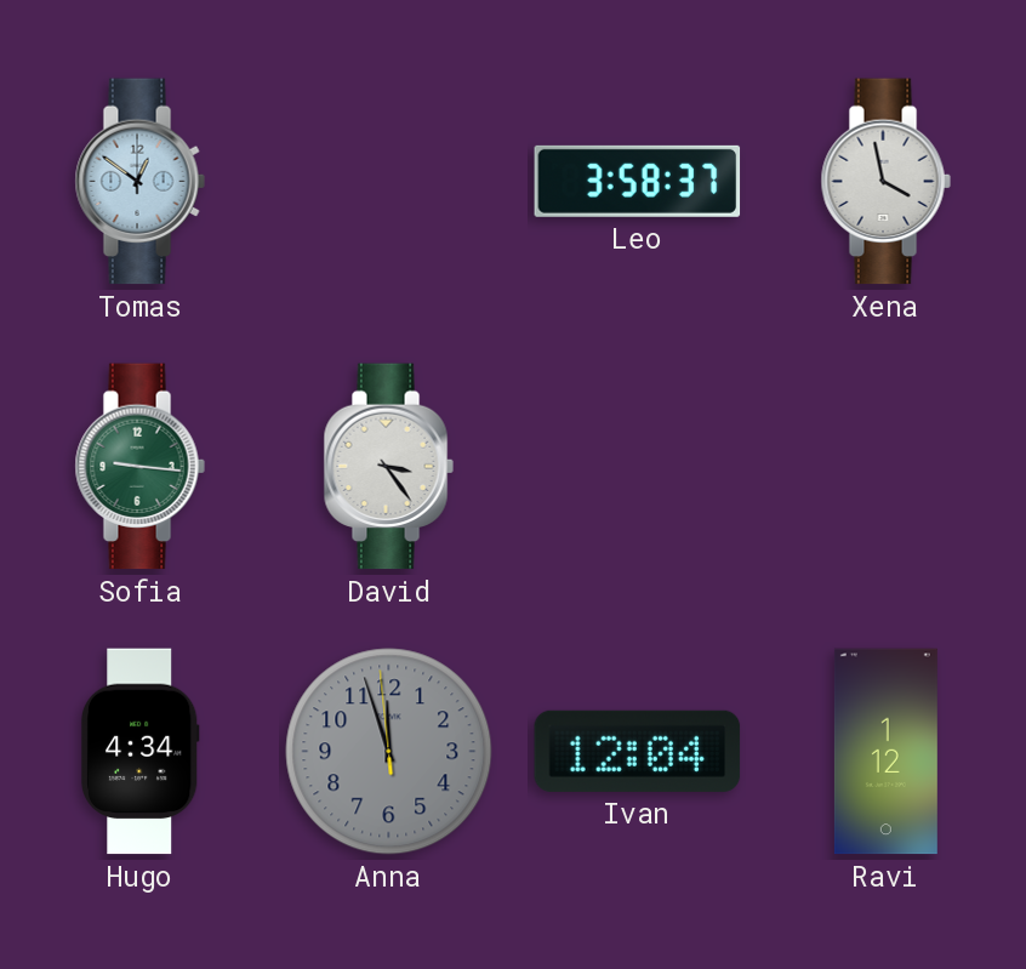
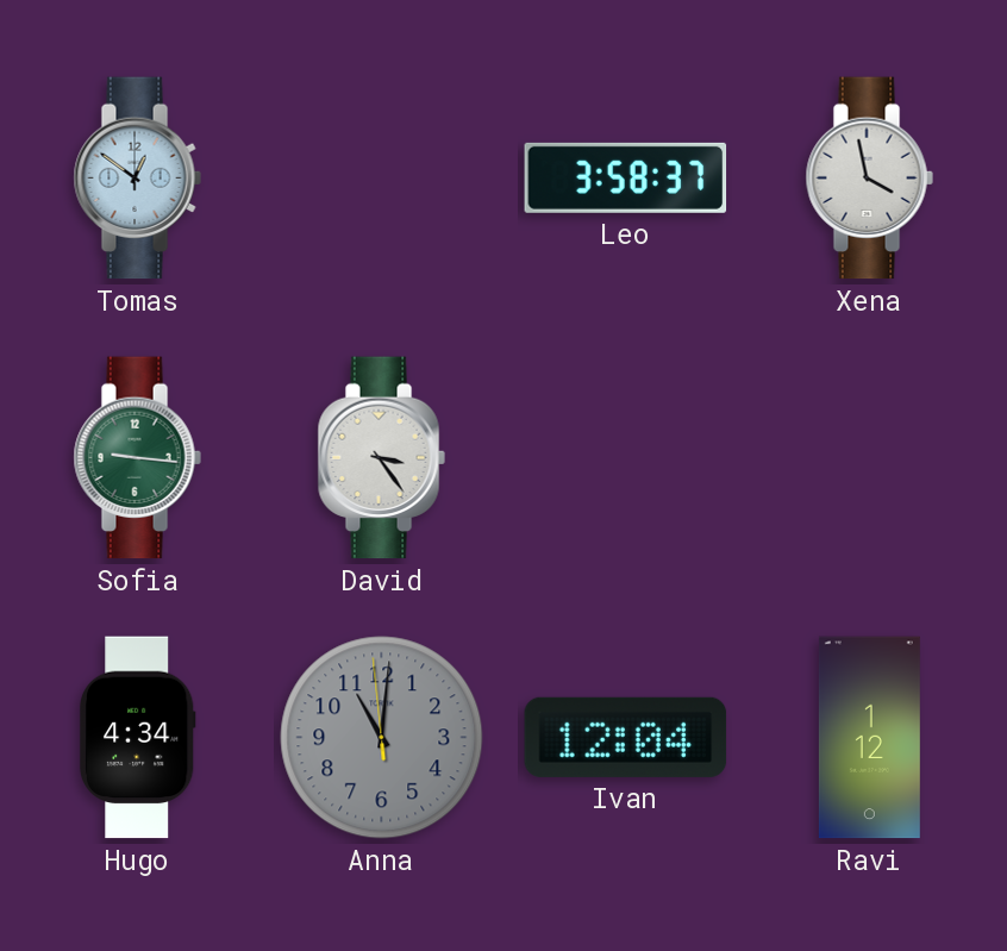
Anna: 11:56 -> 11:00 (382, 738)
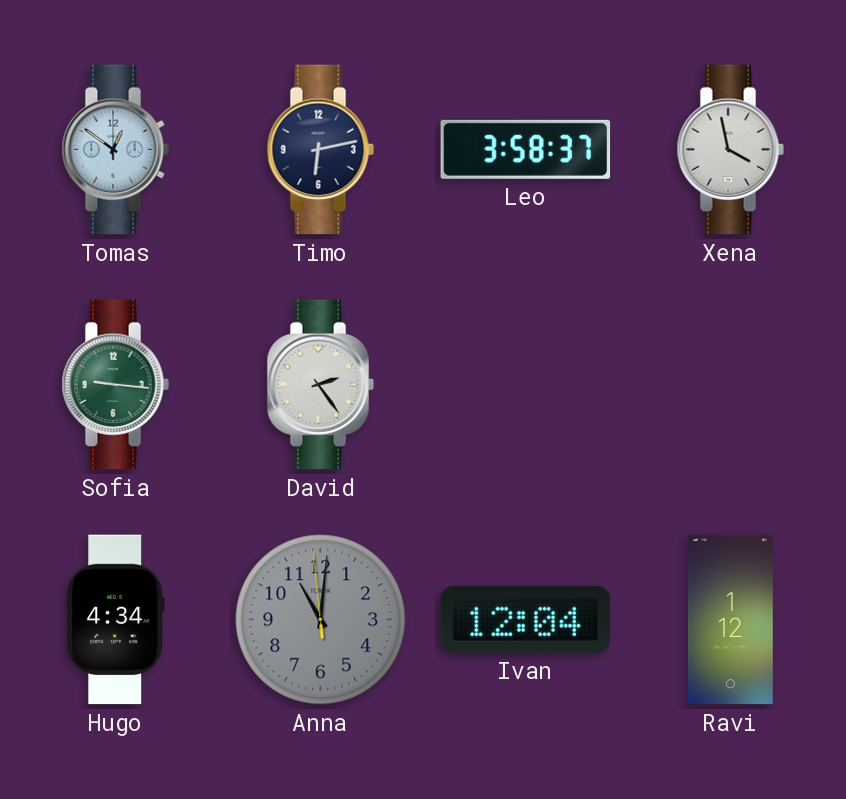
Timo: none -> 6:13 (320, 150)
David: 3:24 -> 2:24 (320, 385)
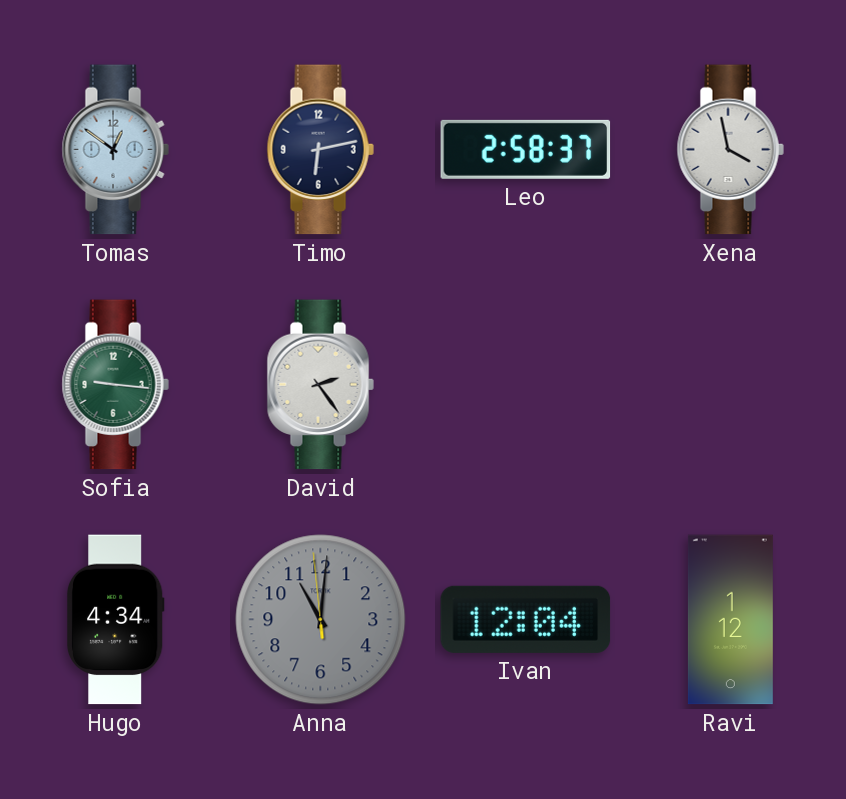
Leo: 3:58 -> 2:58 (526, 149)
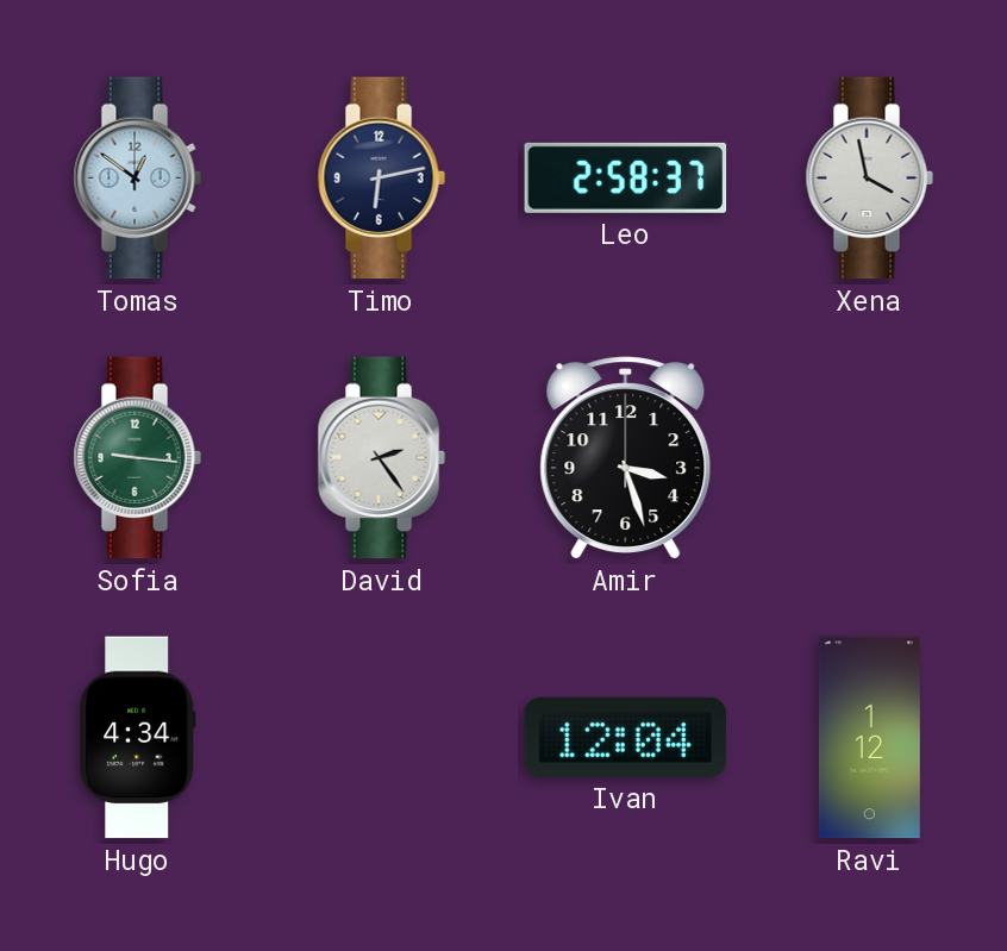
Amir: none -> 3:27 (626, 458)
Anna: 11:00 -> none (321, 620)
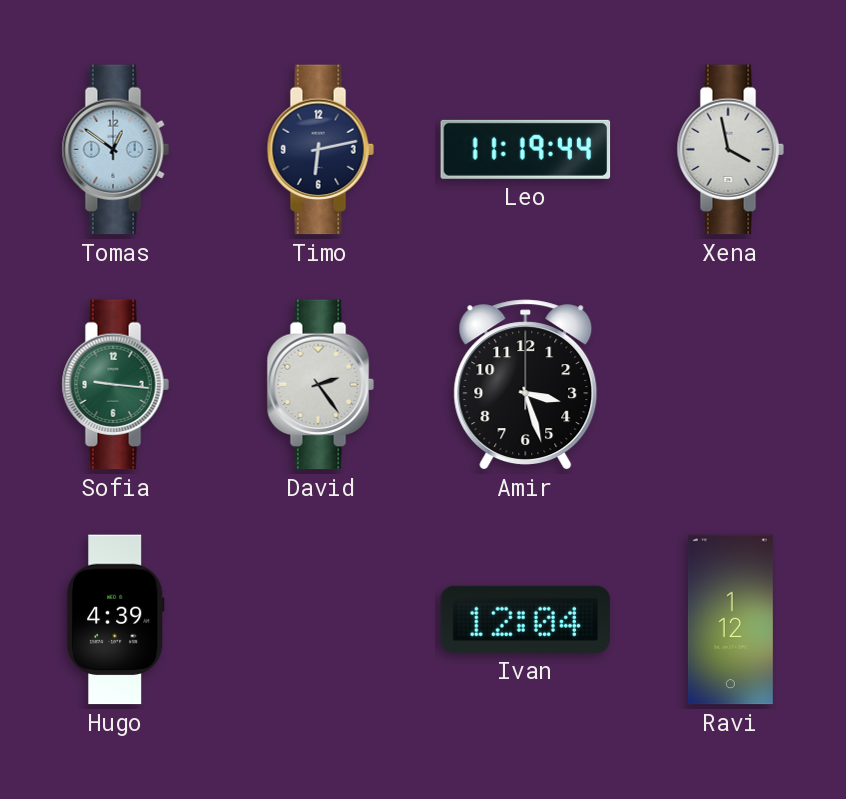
Leo: 2:58 -> 11:19 (526, 149)
Hugo: 4:34 -> 4:39 (115, 620)
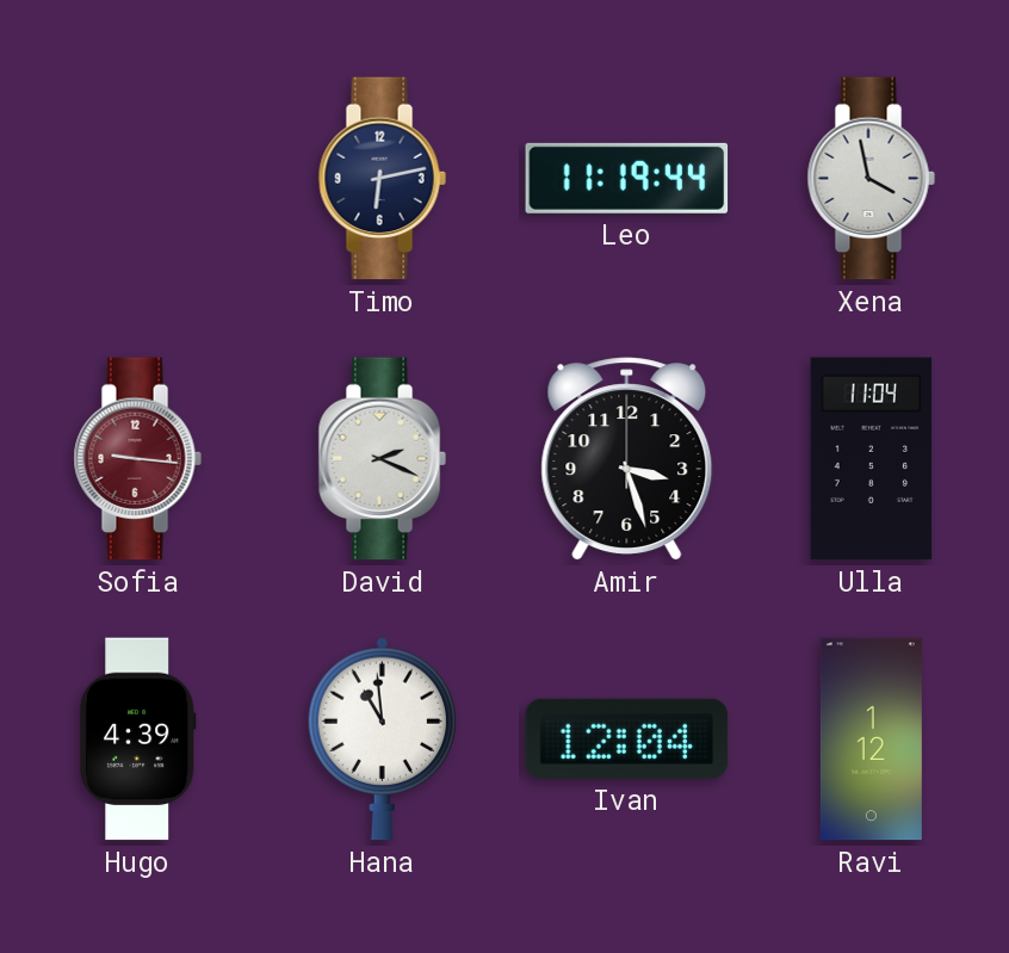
Tomas: 12:51 -> none (115, 150)
Sofia dial: green -> burgundy (137, 459)
David: 2:24 -> 2:19 (382, 459)
Ulla: none -> 11:04 (872, 459)
Hana: none -> 10:59 (383, 739)
